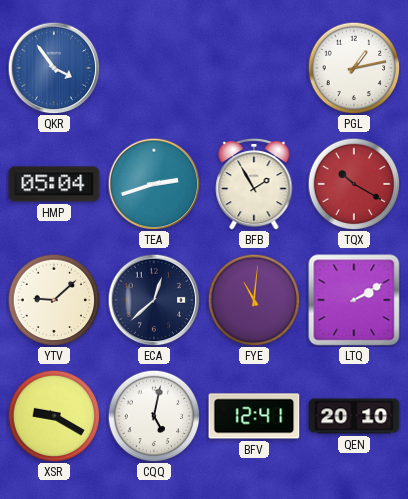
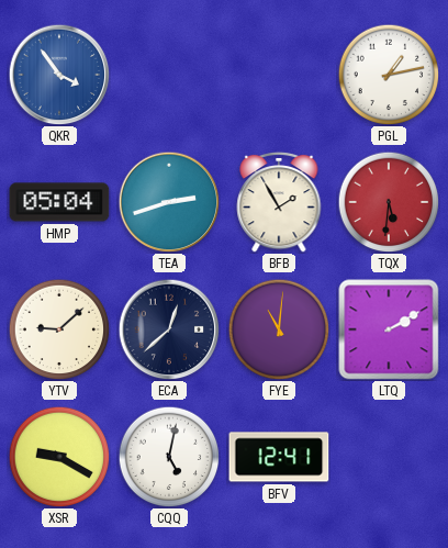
TQX: 10:20 -> 5:31 (389, 202)
QEN: 20:10 -> none (354, 416)
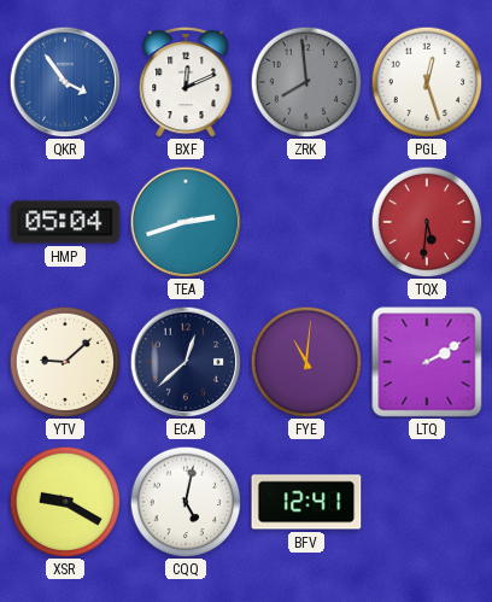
BXF: none -> 12:11 (186, 82)
ZRK: none -> 7:59 (306, 82)
PGL: 1:13 -> 12:27 (427, 82)
BFB: 1:55 -> none (279, 202)
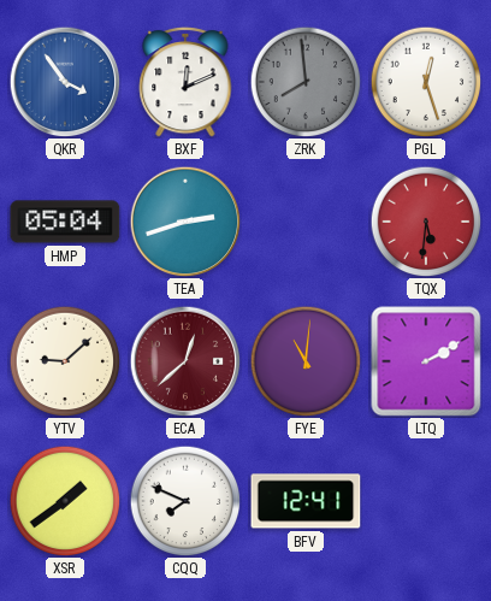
ECA dial: navy -> burgundy (185, 361)
XSR: 9:20 -> 1:39 (65, 501)
CQQ: 5:02 -> 7:49 (185, 501)
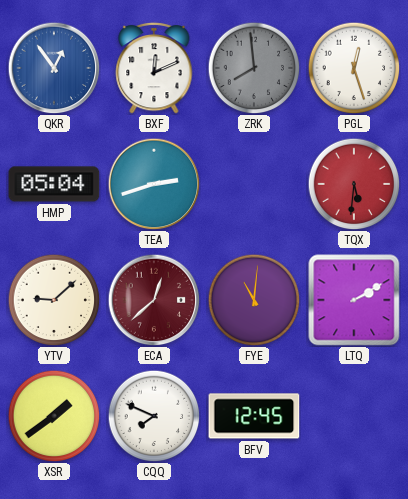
QKR: 3:54 -> 12:54 (54, 68)
BFV: 12:41 -> 12:45 (254, 416)
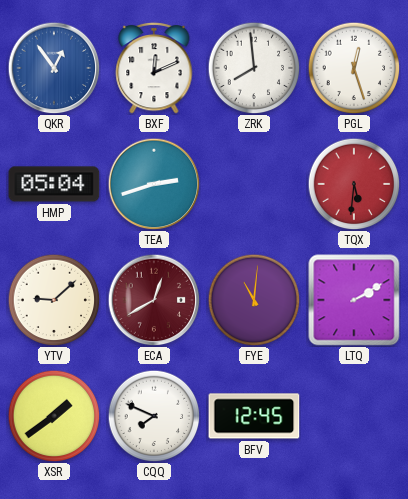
ZRK dial: grey -> white (254, 68)
ECA: 12:38 -> 12:40 (154, 300)
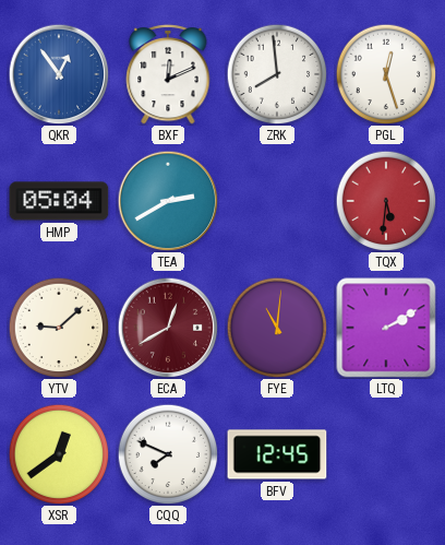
TEA: 2:42 -> 2:40 (168, 201)
XSR: 1:39 -> 12:39 (59, 454)
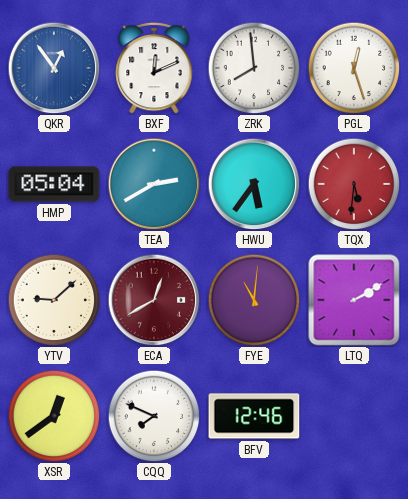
HWU: none -> 5:36 (254, 184)
BFV: 12:45 -> 12:46 (254, 416)
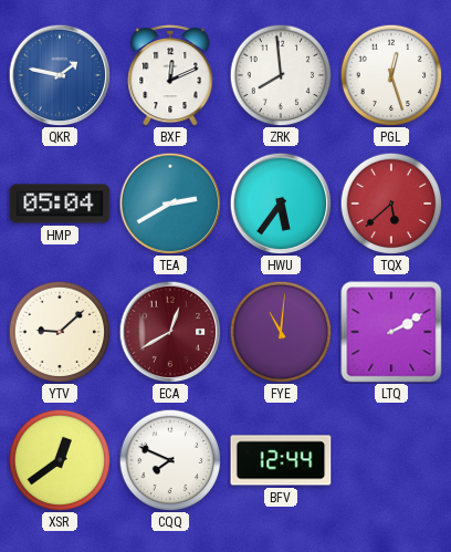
QKR: 12:54 -> 1:47 (60, 75)
TQX: 5:31 -> 5:38 (391, 204)
BFV: 12:46 -> 12:44 (281, 460)
